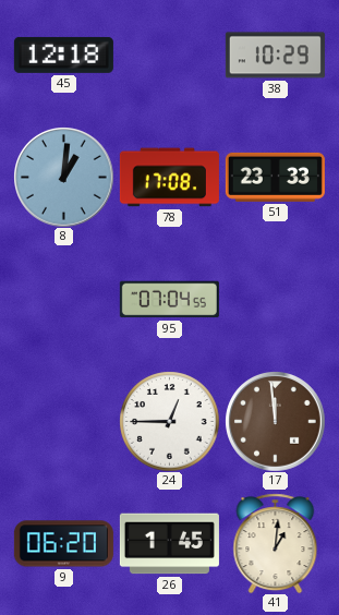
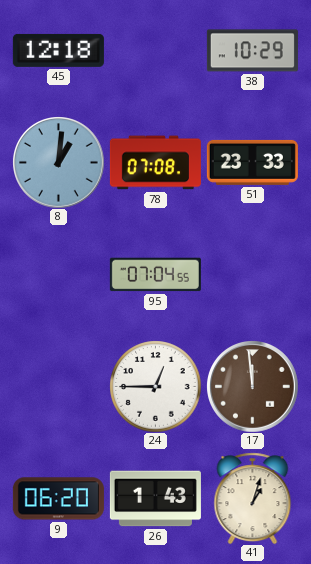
78: 17:08 -> 07:08 (155, 163)
26: 1:45 -> 1:43 (155, 499)
41: 1:01 -> 1:03 (253, 498)
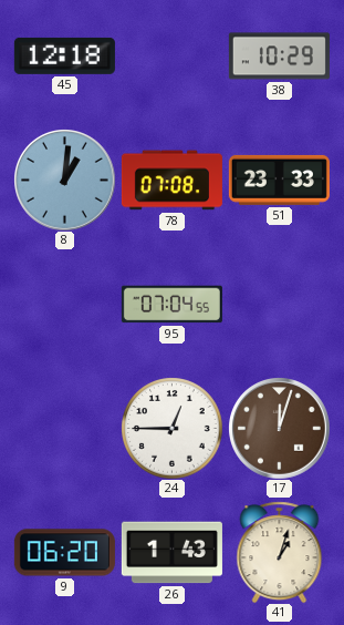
17: 11:59 -> 12:03 (280, 429)
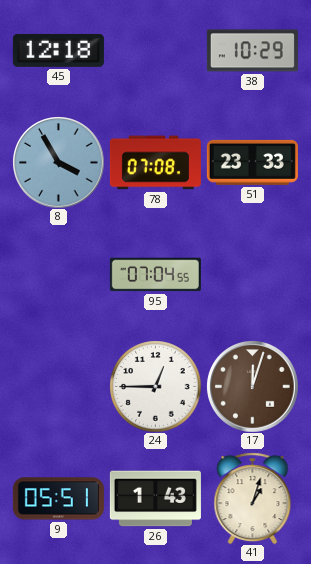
8: 1:01 -> 3:55 (59, 163)
9: 06:20 -> 05:51 (58, 499)
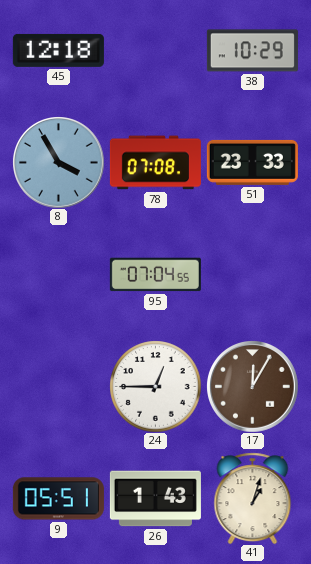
17: 12:03 -> 12:05 (253, 387)
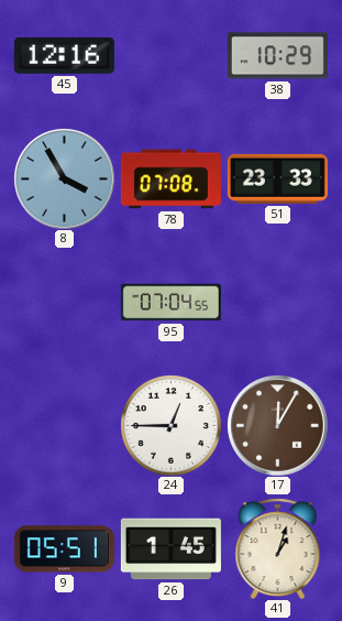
45: 12:18 -> 12:16 (64, 55)
26: 1:43 -> 1:45 (170, 549)
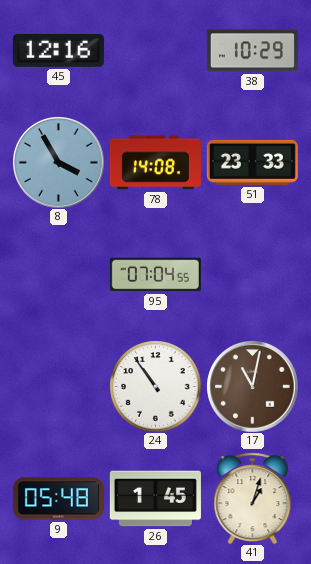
78: 07:08 -> 14:08 (155, 163)
24: 12:45 -> 10:54 (155, 386)
17: 12:05 -> 11:02 (253, 387)
9: 05:51 -> 05:48 (58, 499)
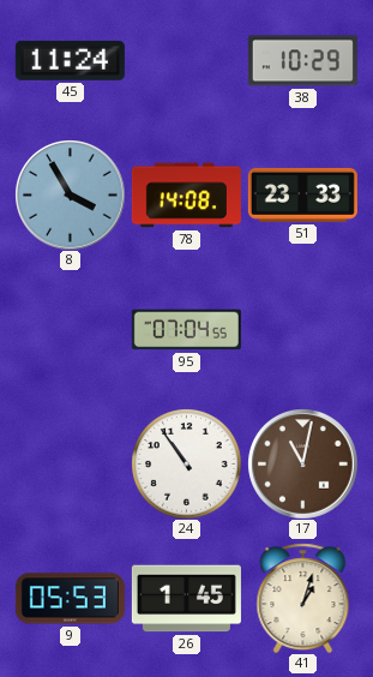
45: 12:16 -> 11:24 (70, 60)
9: 05:48 -> 05:53 (70, 599)
